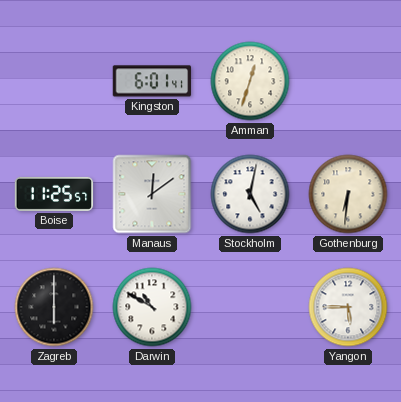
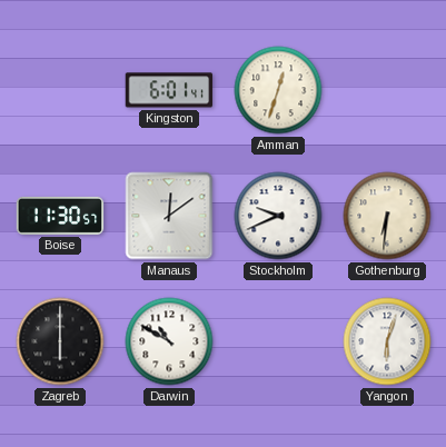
Boise: 11:25 -> 11:30 (60, 216)
Stockholm: 5:02 -> 9:41 (278, 216)
Yangon: 5:45 -> 6:03 (387, 341)
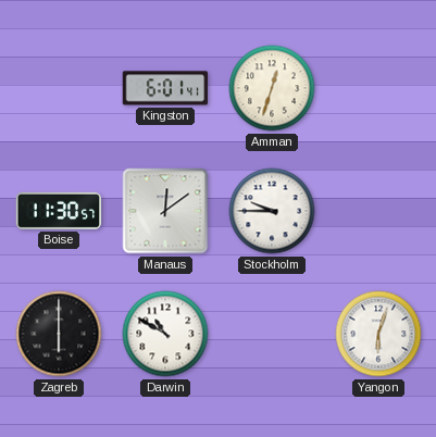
Stockholm: 9:41 -> 9:45 (272, 211)
Gothenburg: 6:31 -> none (387, 216)
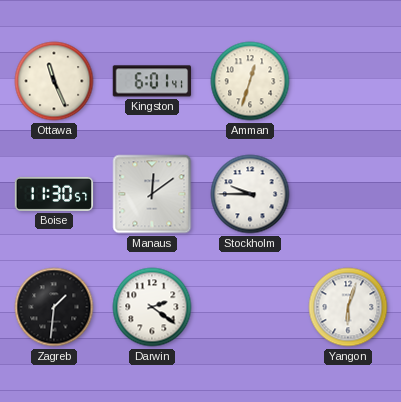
Ottawa: none -> 11:26 (54, 81)
Zagreb: 6:00 -> 1:31 (54, 307)
Darwin: 10:50 -> 2:21 (152, 307)
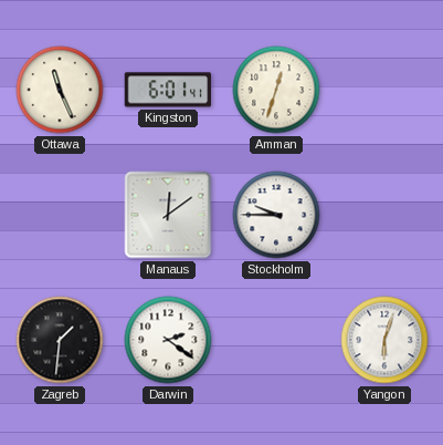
Boise: 11:30 -> none (54, 194)
